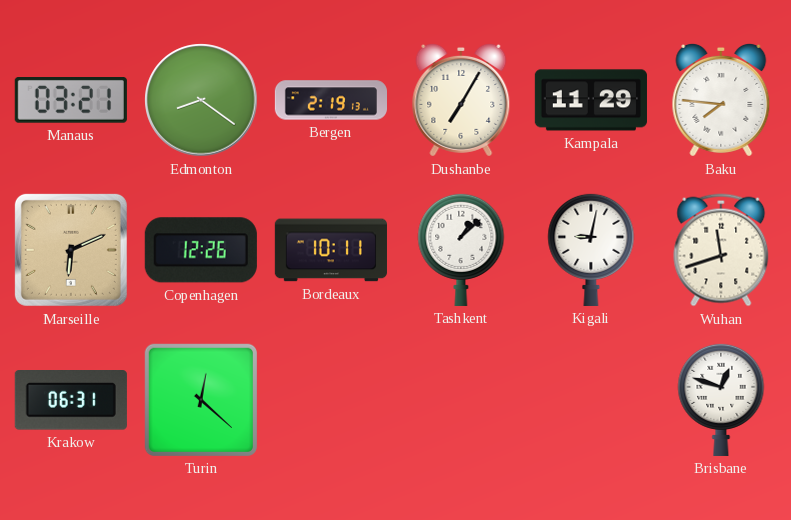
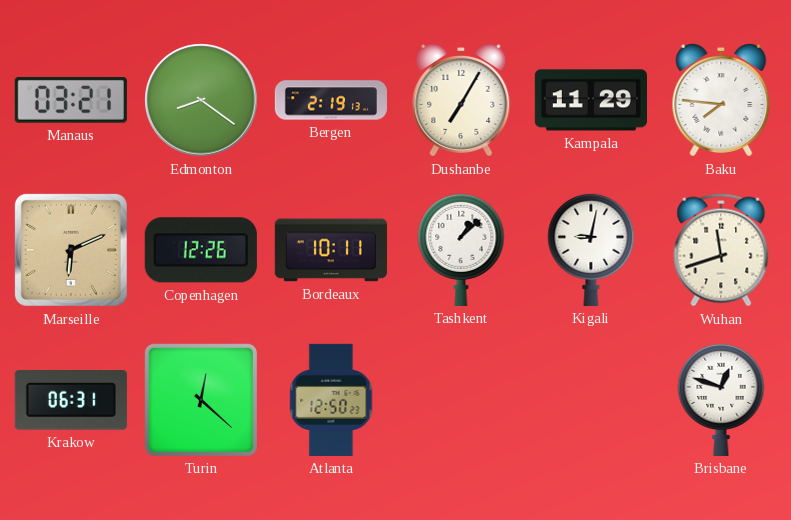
Atlanta: none -> 12:50 (331, 400)
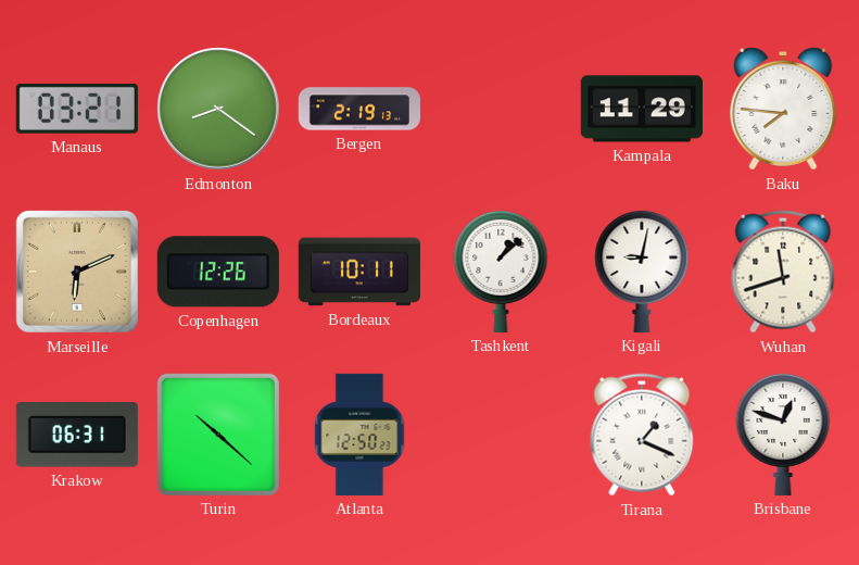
Dushanbe: 7:05 -> none (461, 100)
Turin: 12:22 -> 10:22 (218, 435)
Tirana: none -> 1:19 (642, 435)
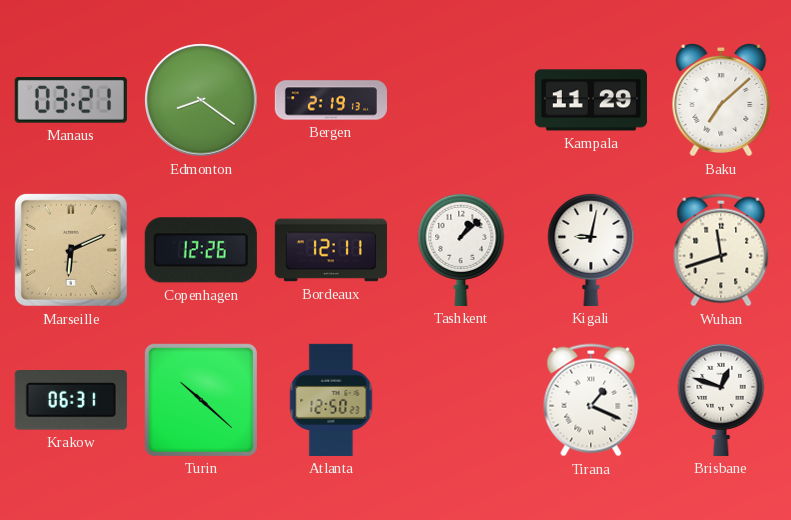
Baku: 7:46 -> 7:08 (721, 100)
Bordeaux: 10:11 -> 12:11 (331, 250)
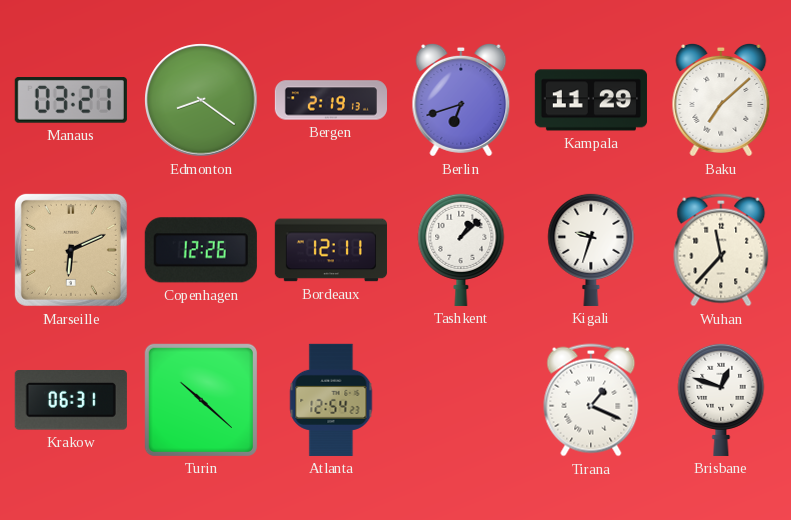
Berlin: none -> 6:42 (461, 100)
Kigali: 9:02 -> 9:33 (591, 249)
Wuhan: 11:42 -> 11:37 (721, 250)
Atlanta: 12:50 -> 12:54 (331, 400)
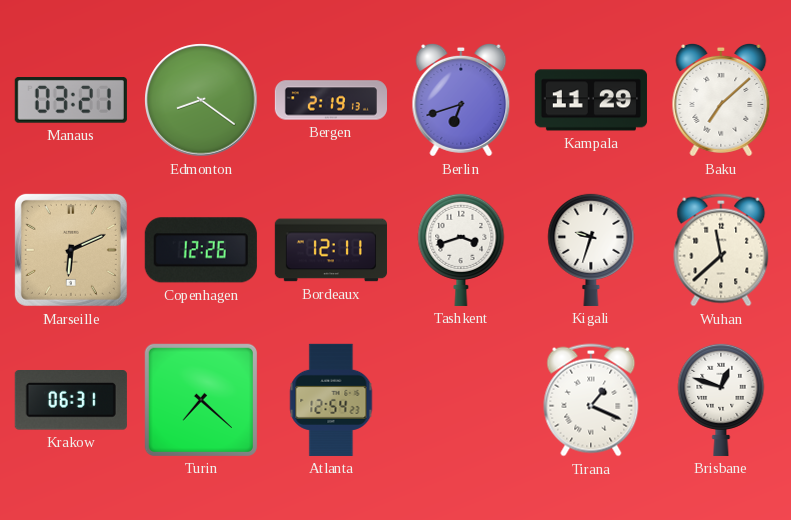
Tashkent: 1:08 -> 3:42 (461, 249)
Wuhan: 11:37 -> 11:38 (721, 250)
Turin: 10:22 -> 7:22 (201, 400)
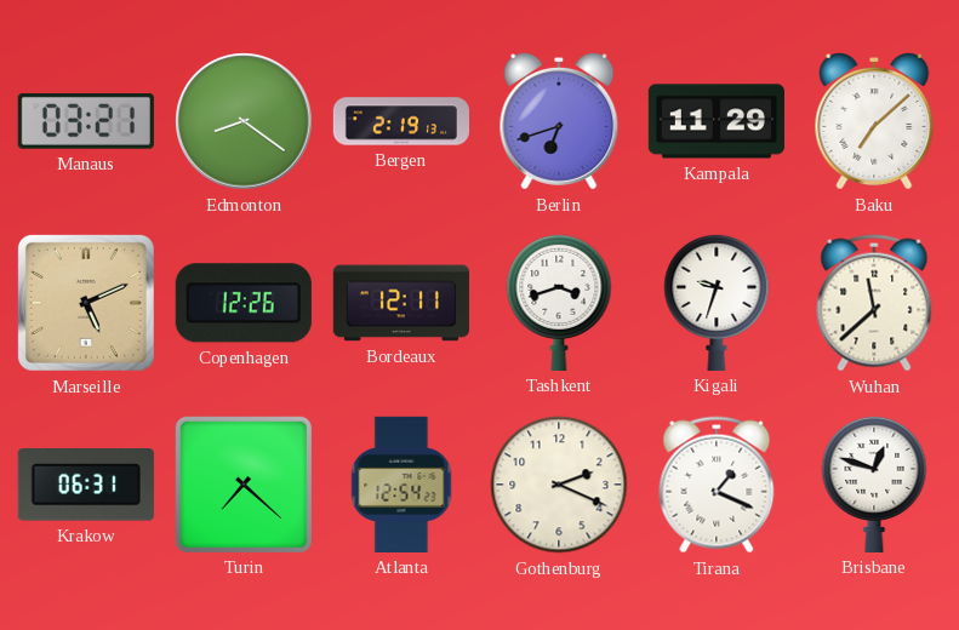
Marseille: 6:11 -> 5:11 (86, 303)
Gothenburg: none -> 2:19 (559, 485)
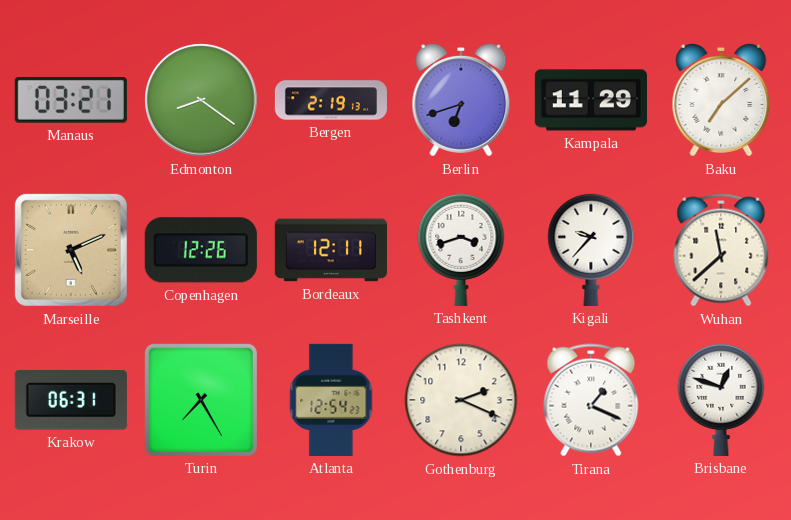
Kigali: 9:33 -> 9:37 (591, 249)
Turin: 7:22 -> 7:25 (201, 400)
